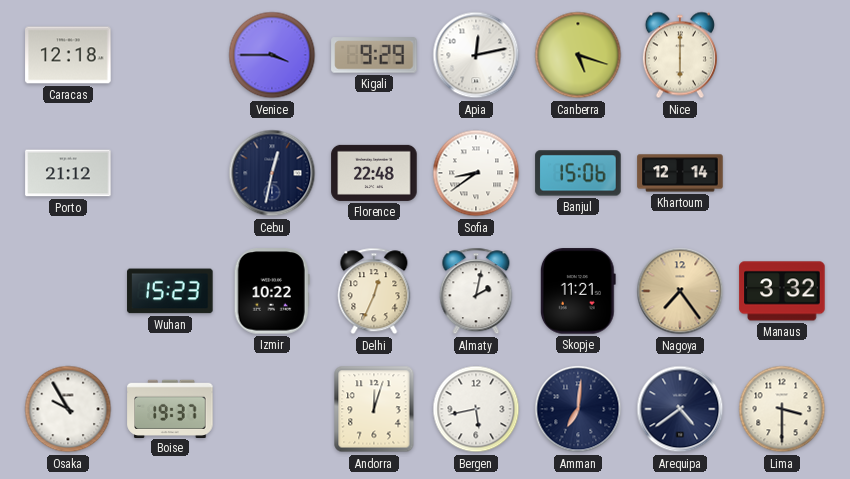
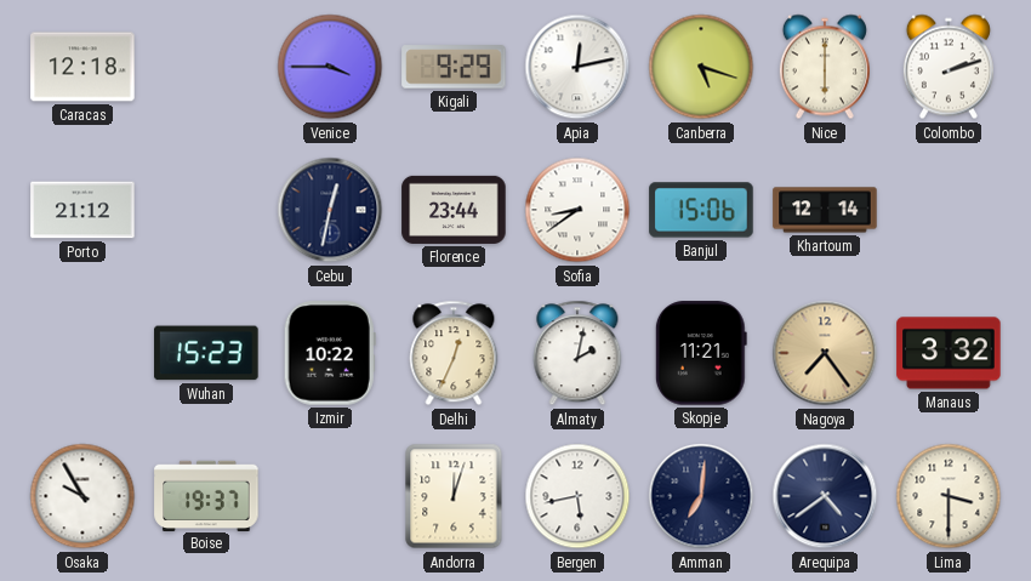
Colombo: none -> 2:12 (949, 67)
Florence: 22:48 -> 23:44 (454, 210)
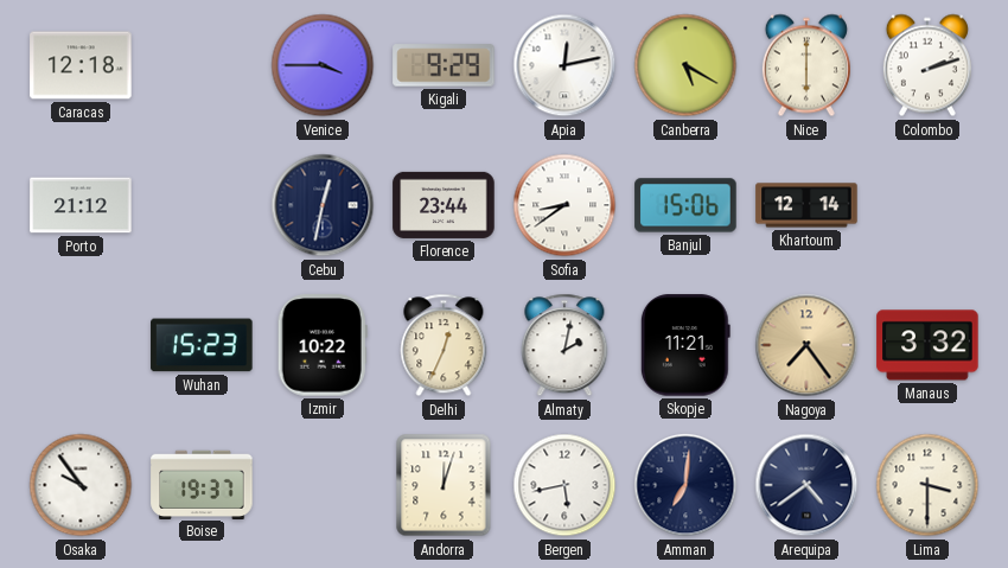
Canberra: 5:18 -> 5:20 (685, 65)
Osaka: 9:55 -> 9:54 (81, 485)
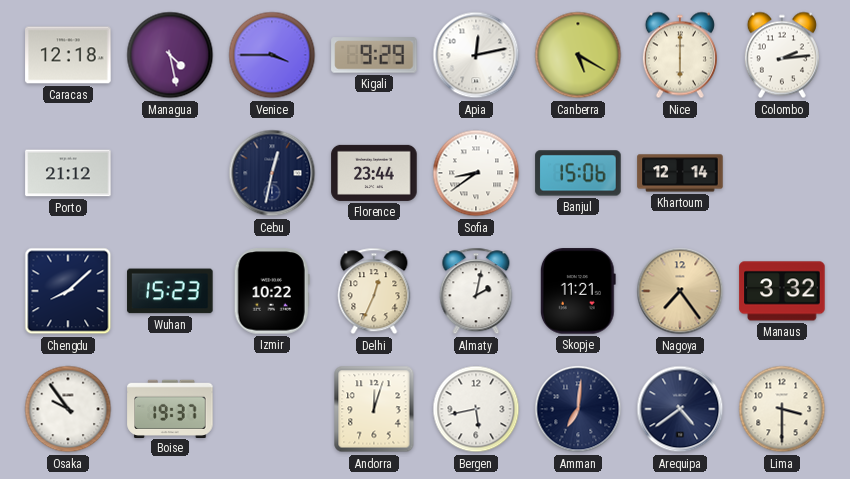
Managua: none -> 4:28 (170, 55)
Colombo: 2:12 -> 2:14 (782, 55)
Chengdu: none -> 8:08 (68, 291)
